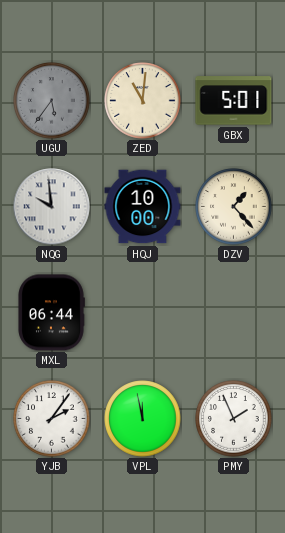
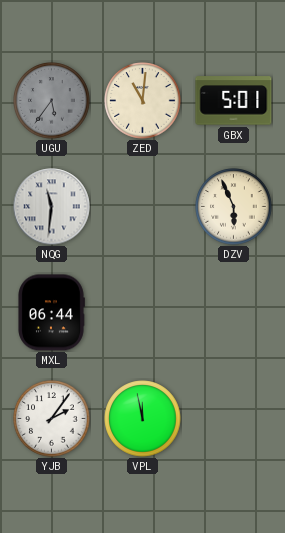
NQG: 9:59 -> 11:31 (52, 207)
HQJ: 10:00 -> none (143, 207)
DZV: 1:23 -> 5:56 (234, 207)
PMY: 1:56 -> none (234, 419)
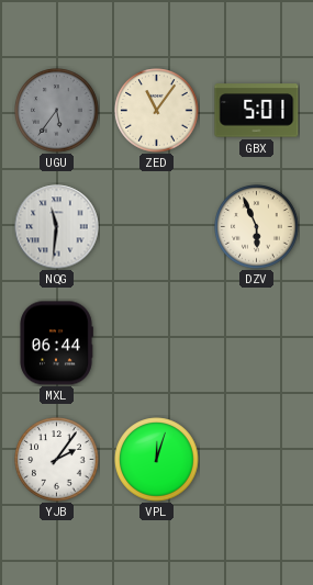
ZED: 11:01 -> 11:06 (157, 111)
VPL: 11:58 -> 12:03 (157, 460)
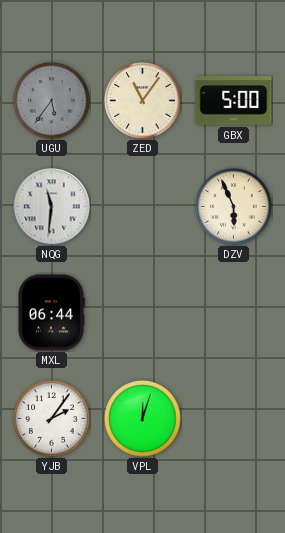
GBX: 5:01 -> 5:00 (234, 101)
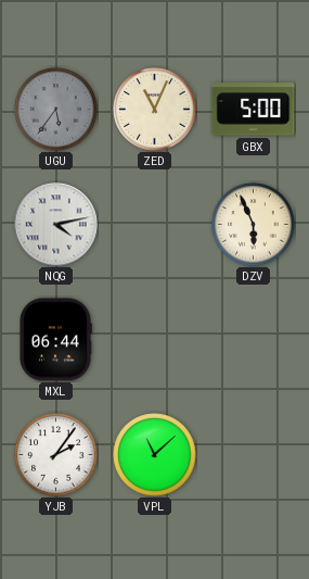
ZED: 11:06 -> 11:04 (155, 110)
NQG: 11:31 -> 4:13 (56, 225)
VPL: 12:03 -> 11:08 (155, 455)
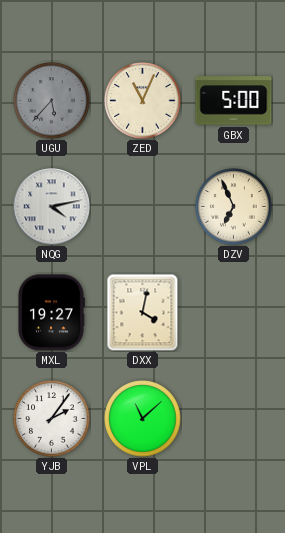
UGU: 5:36 -> 5:37 (52, 101)
DZV: 5:56 -> 6:56 (234, 207)
MXL: 06:44 -> 19:27 (51, 313)
DXX: none -> 4:02 (143, 312)
